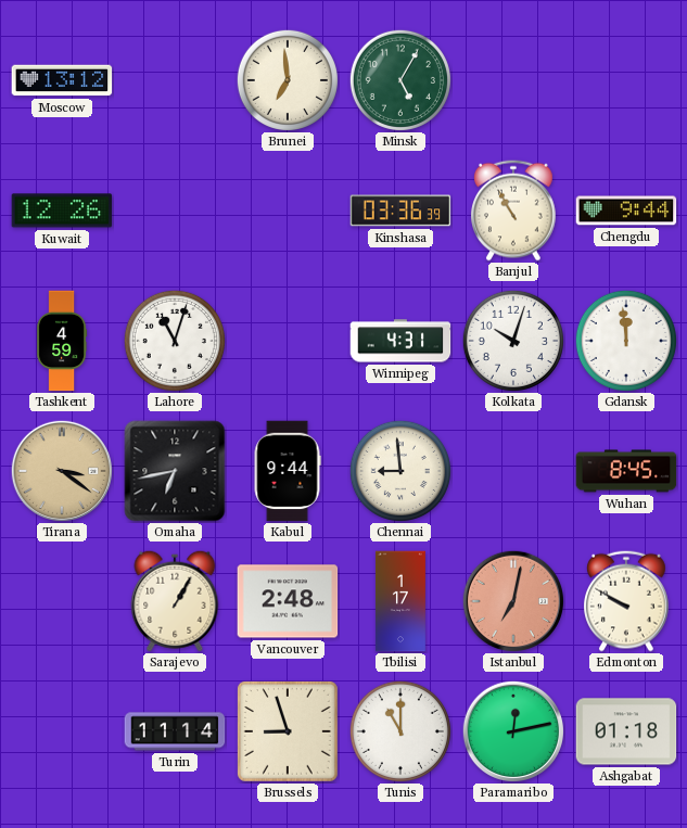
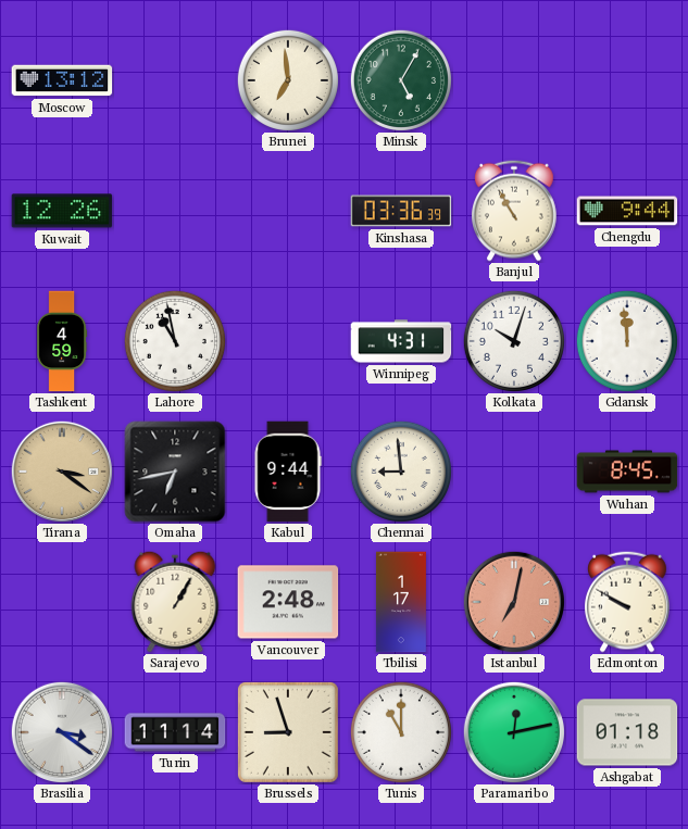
Lahore: 11:03 -> 10:58 (175, 341)
Brasilia: none -> 3:21 (61, 731)
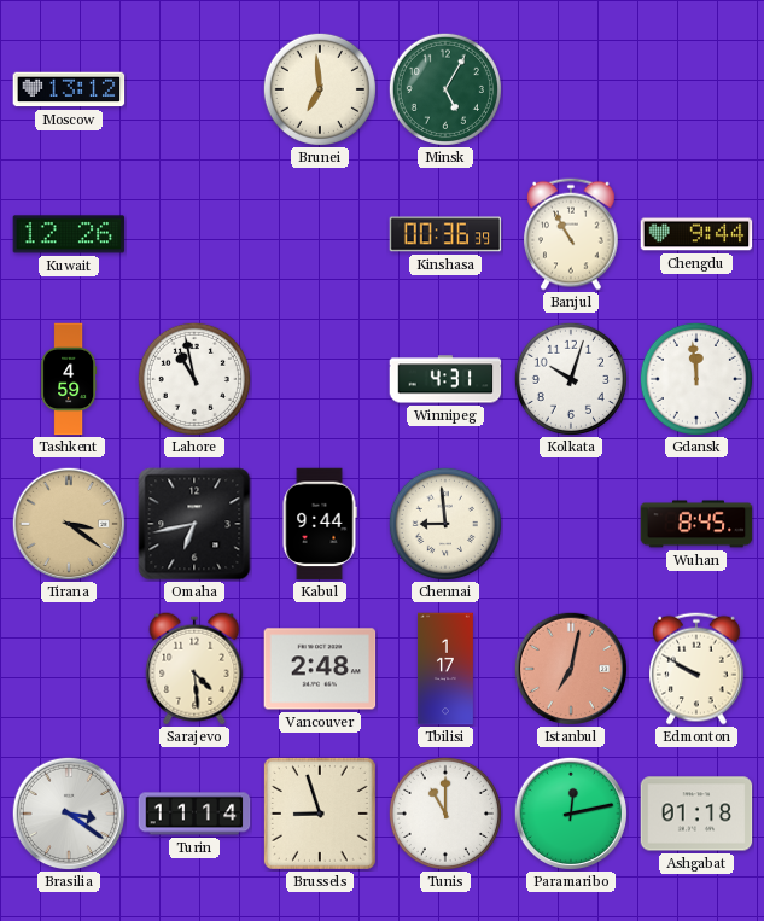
Kinshasa: 03:36 -> 00:36 (445, 234)
Sarajevo: 1:05 -> 4:29 (194, 669)
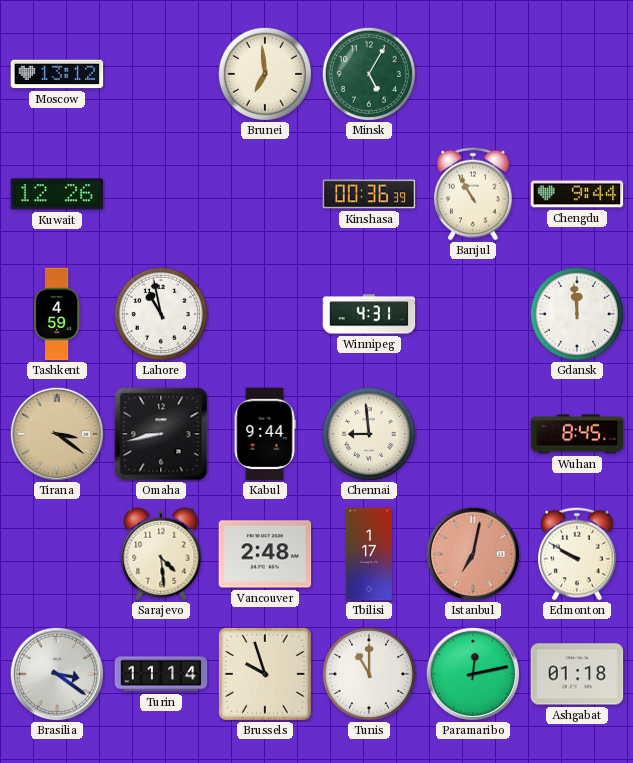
Kolkata: 10:03 -> none (571, 379)
Omaha: 6:43 -> 8:43 (161, 434)
Brussels: 8:57 -> 9:57 (265, 674)
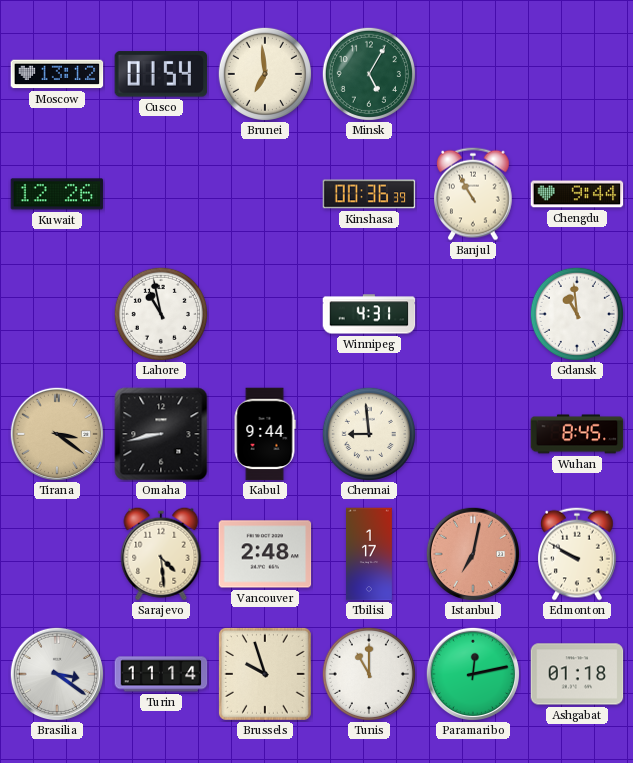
Cusco: none -> 01:54 (161, 74)
Tashkent: 4:59 -> none (57, 314)
Gdansk: 11:59 -> 10:59 (577, 314)
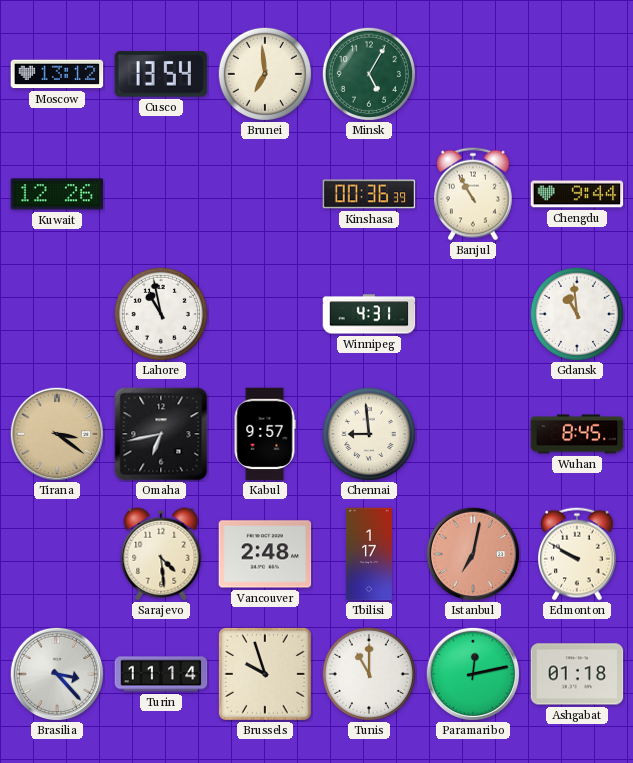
Cusco: 01:54 -> 13:54 (161, 74)
Omaha: 8:43 -> 6:43 (161, 434)
Kabul: 9:44 -> 9:57 (265, 434)
Brasilia: 3:21 -> 3:23 (56, 673)
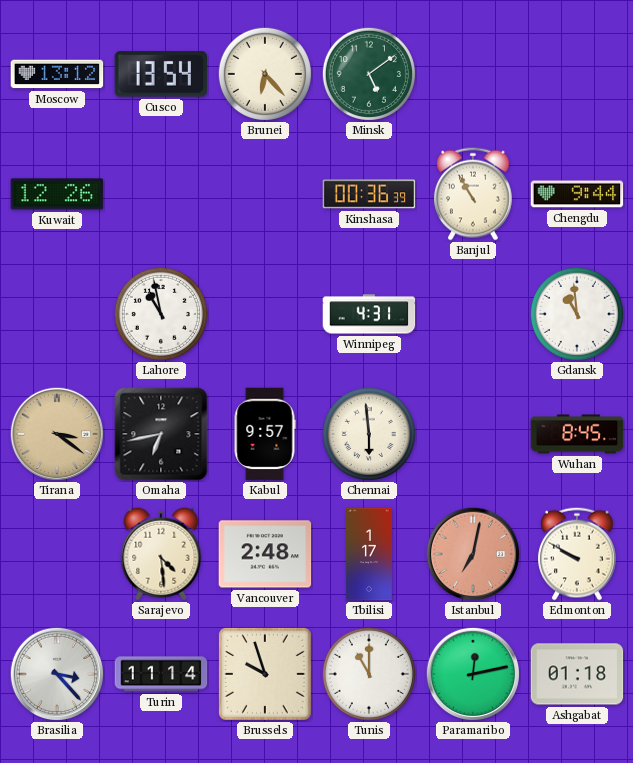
Brunei: 6:59 -> 6:23 (265, 74)
Minsk: 5:05 -> 5:09 (369, 74)
Chennai: 8:59 -> 5:59 (369, 434)
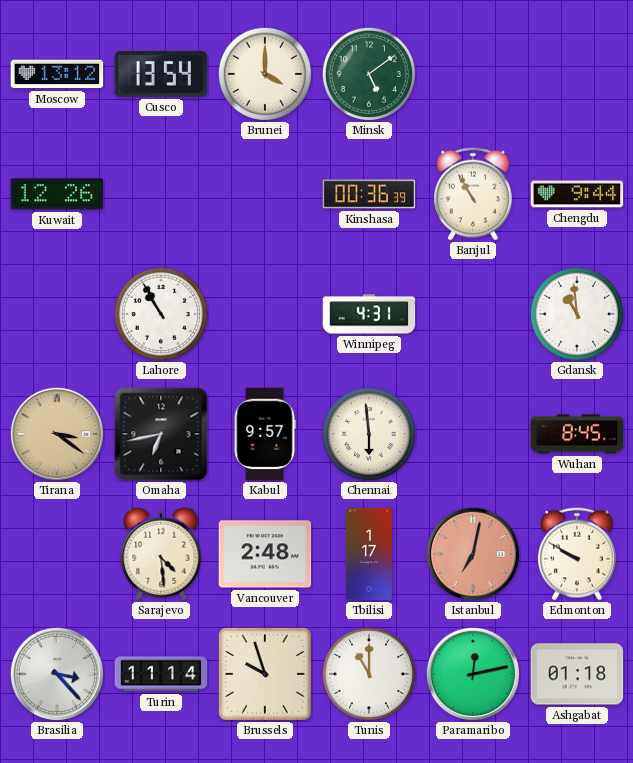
Brunei: 6:23 -> 4:00 (265, 74)
Lahore: 10:58 -> 10:55 (161, 314)
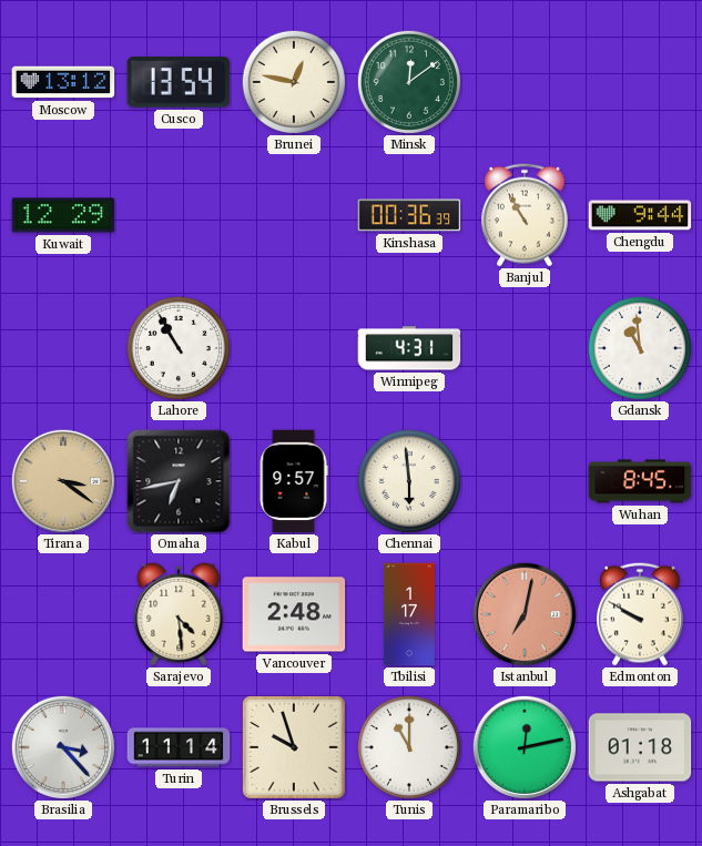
Brunei: 4:00 -> 12:47 (294, 82)
Minsk: 5:09 -> 12:09 (409, 82)
Kuwait: 12:26 -> 12:29 (63, 215)
